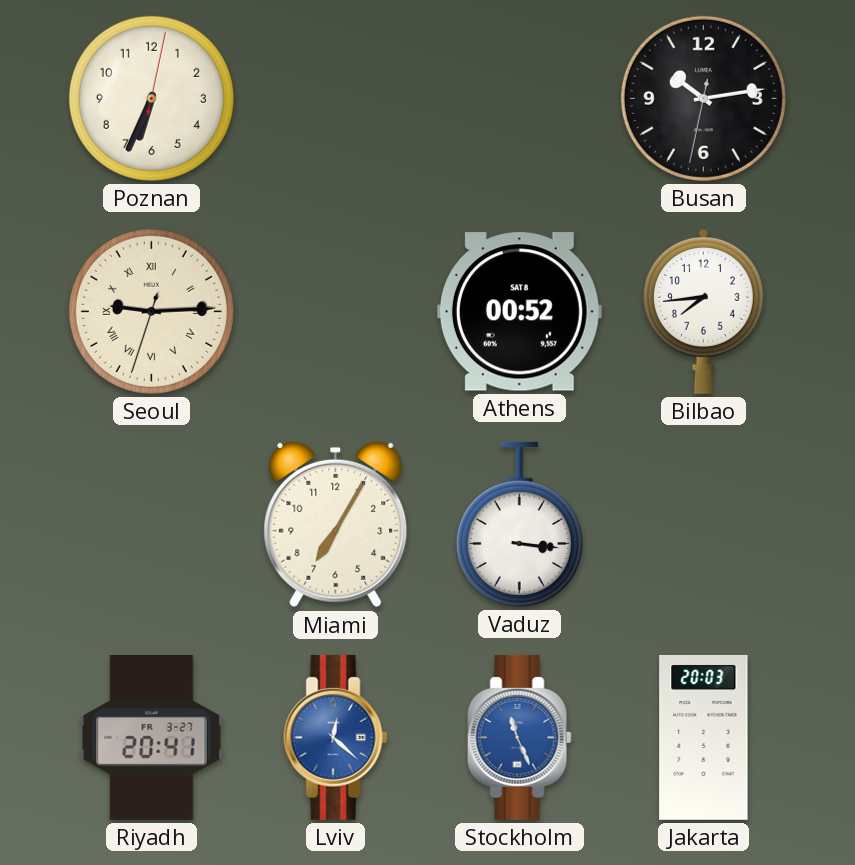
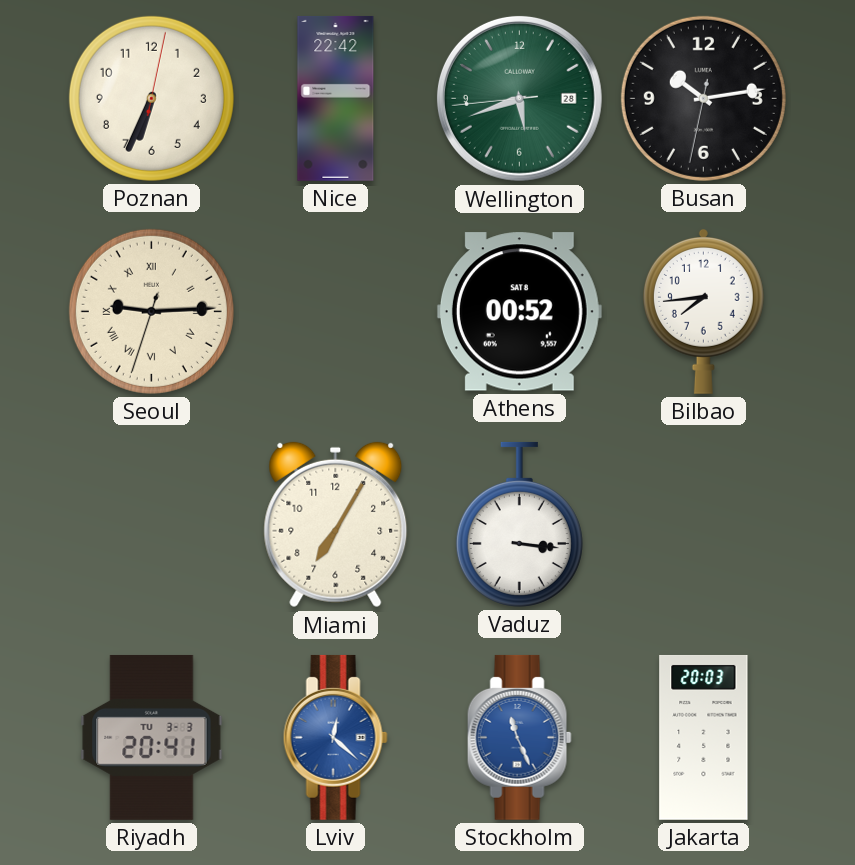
Nice: none -> 22:42 (336, 98)
Wellington: none -> 5:41 (519, 98)
Riyadh date: FR 3-27 -> TU 3-3 (152, 737)
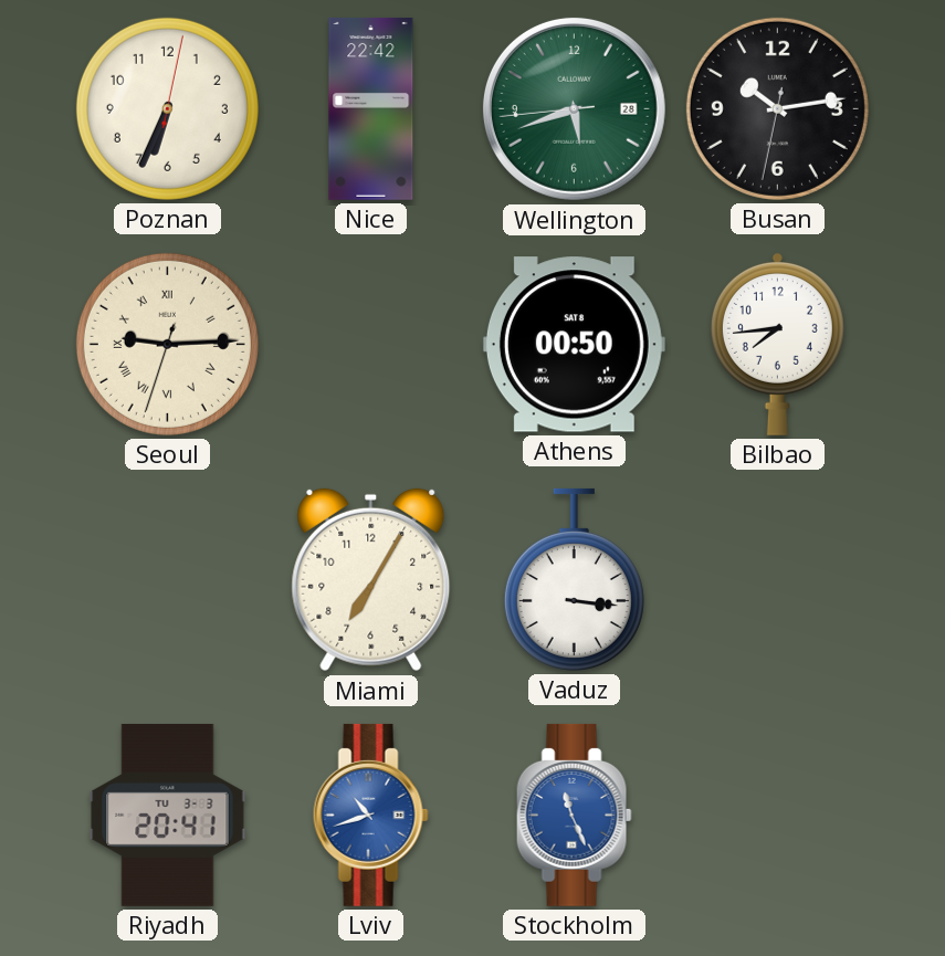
Athens: 00:52 -> 00:50 (574, 345)
Lviv: 12:22 -> 10:42 (370, 815)
Jakarta: 20:03 -> none (704, 737)
